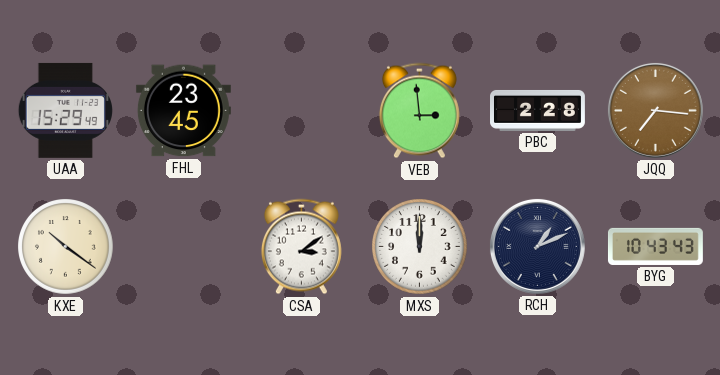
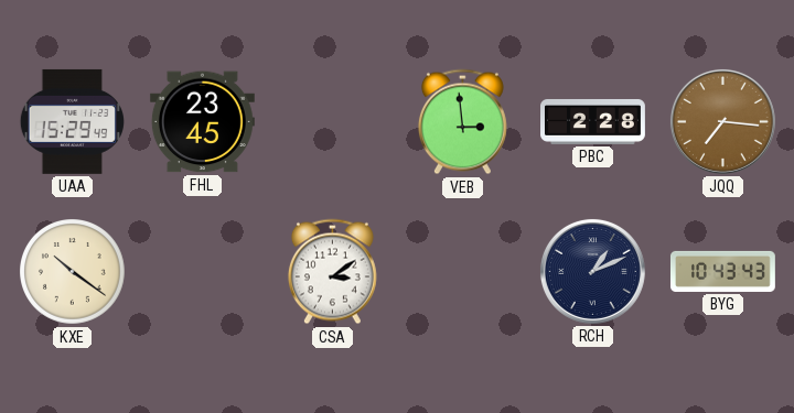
MXS: 12:00 -> none (420, 247)
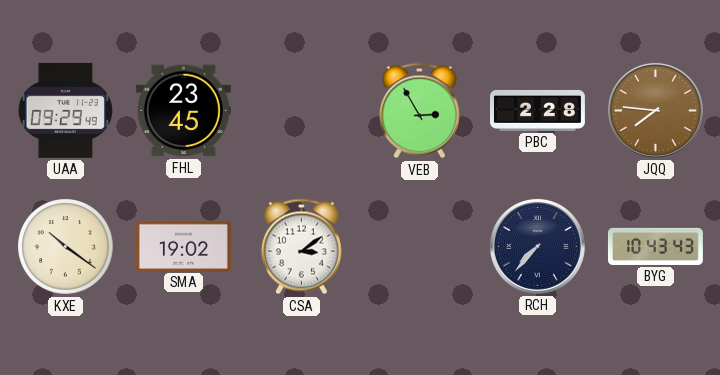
UAA: 15:29 -> 09:29 (65, 110)
VEB: 2:59 -> 2:55 (419, 111)
JQQ: 7:16 -> 7:46 (655, 110)
SMA: none -> 19:02 (183, 246)
RCH: 1:11 -> 7:37 (537, 246)
